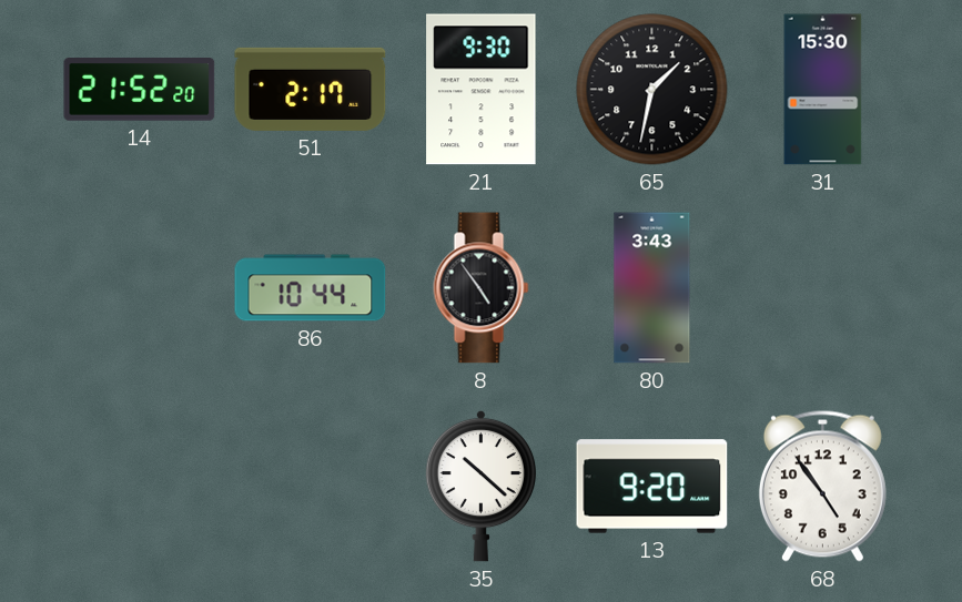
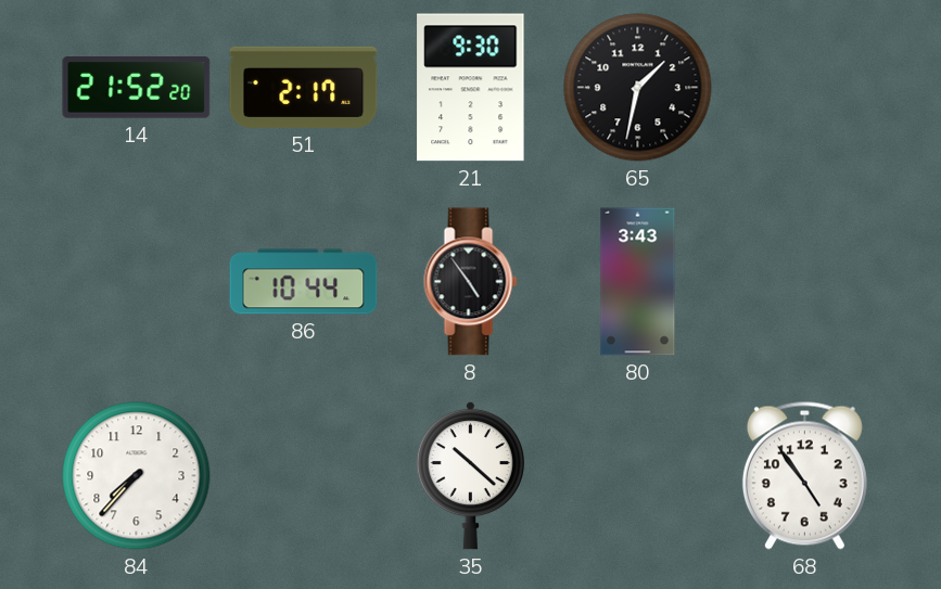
31: 15:30 -> none (823, 90)
84: none -> 7:37 (137, 476)
13: 9:20 -> none (652, 487)
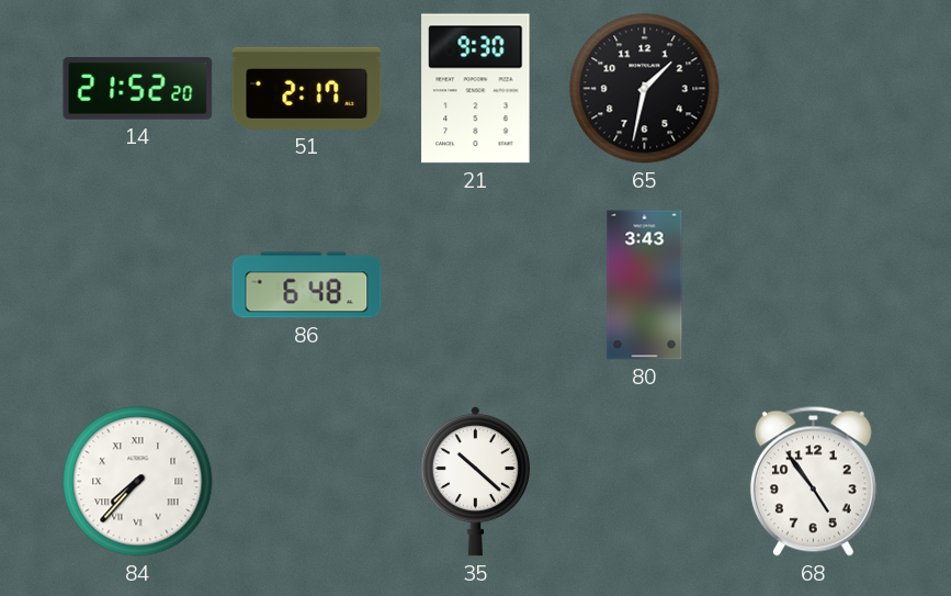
86: 10:44 -> 6:48 (307, 285)
8: 4:54 -> none (471, 282)
84 numerals: Arabic -> Roman (138, 482)
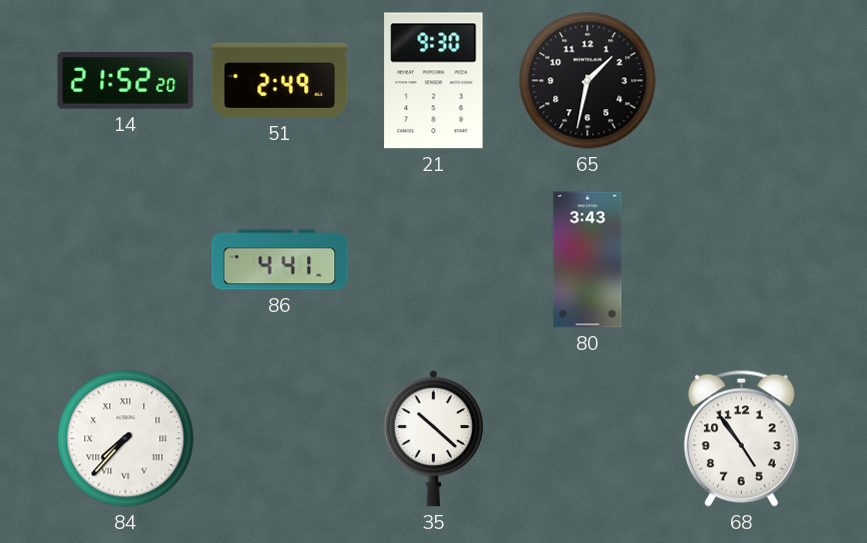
51: 2:17 -> 2:49 (280, 80)
86: 6:48 -> 4:41 (280, 260)
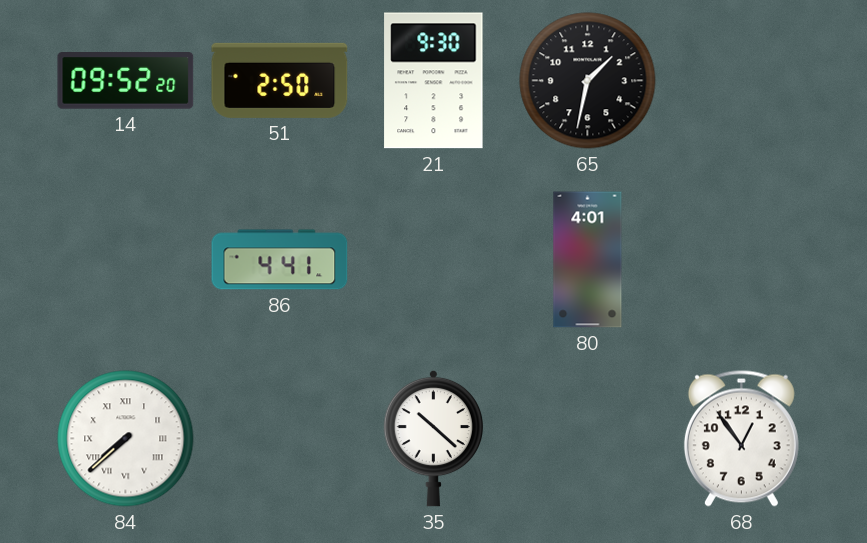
14: 21:52 -> 09:52 (126, 81)
51: 2:49 -> 2:50 (280, 80)
80: 3:43 -> 4:01 (588, 260)
84: 7:37 -> 7:38 (126, 439)
68: 4:54 -> 12:54 (741, 438)
